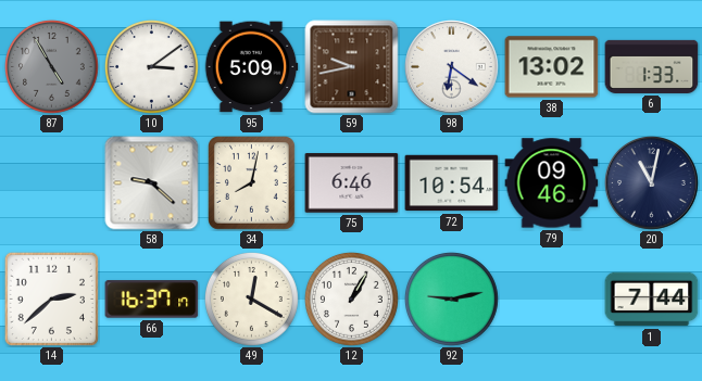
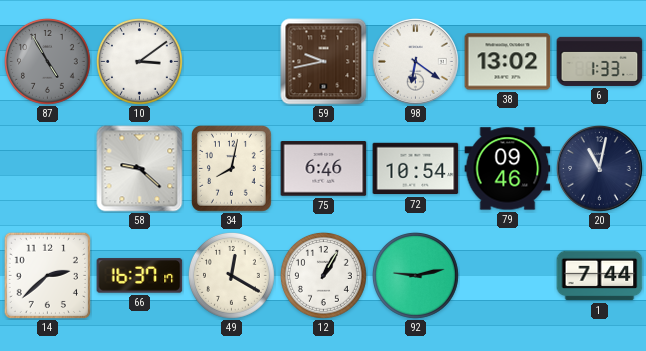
95: 5:09 -> none (251, 67)
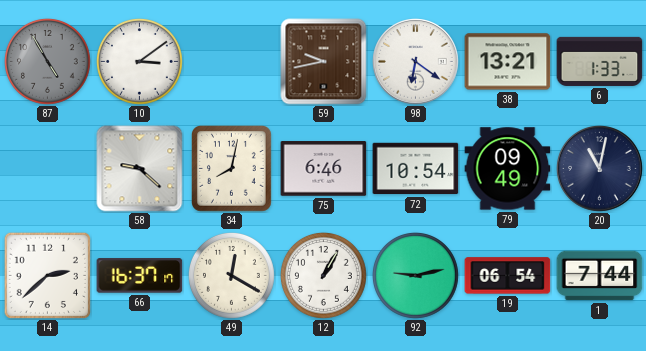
38: 13:02 -> 13:21 (508, 62)
79: 09:46 -> 09:49 (508, 169)
19: none -> 06:54 (508, 276)
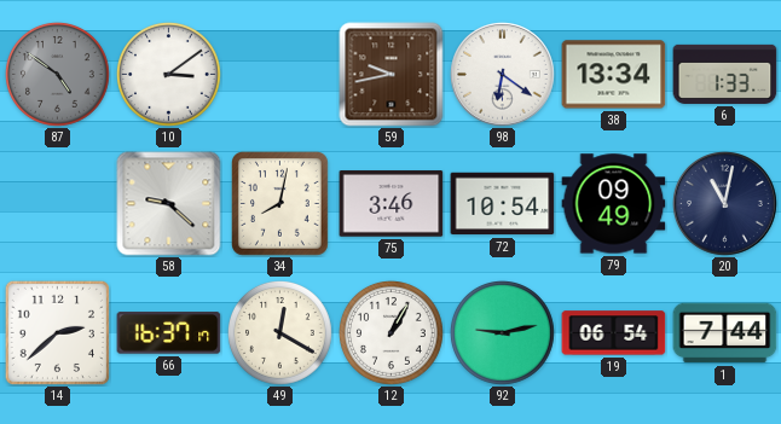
87: 4:55 -> 4:51 (58, 75)
38: 13:21 -> 13:34 (614, 75)
75: 6:46 -> 3:46 (392, 204)
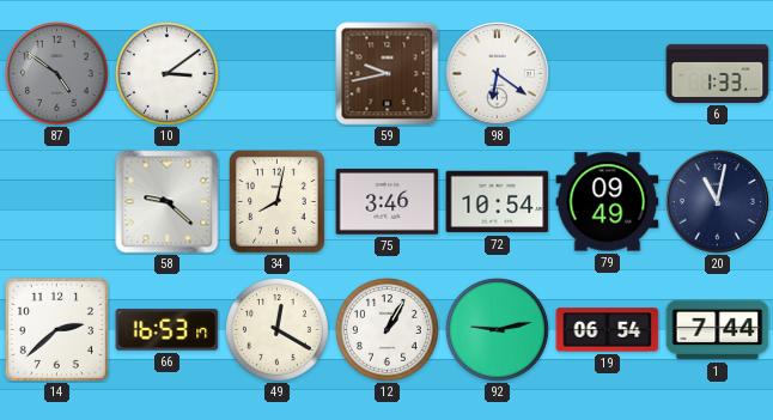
38: 13:34 -> none (614, 75)
66: 16:37 -> 16:53 (168, 330)
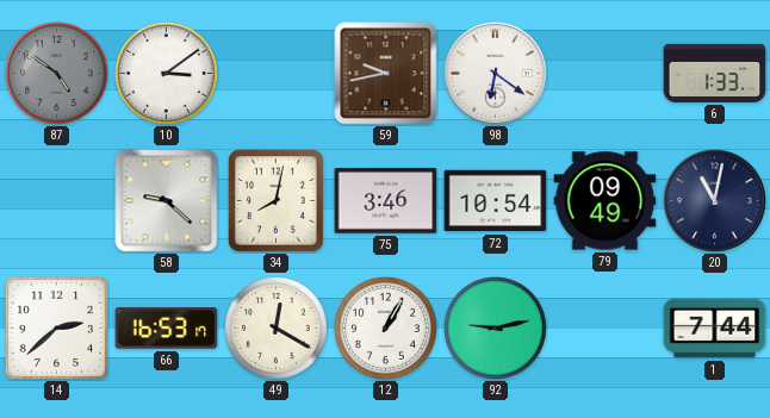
19: 06:54 -> none (608, 330)
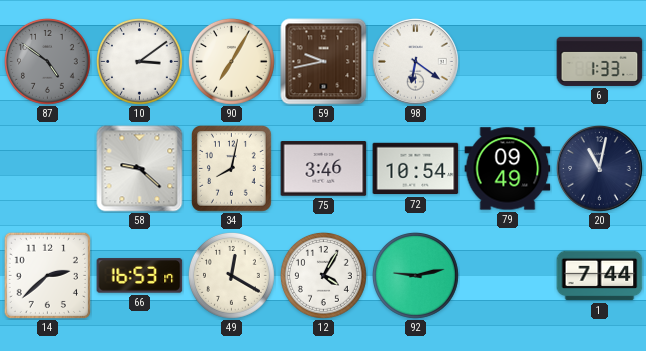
90: none -> 7:05 (232, 62)
12: 1:05 -> 4:05 (324, 276)
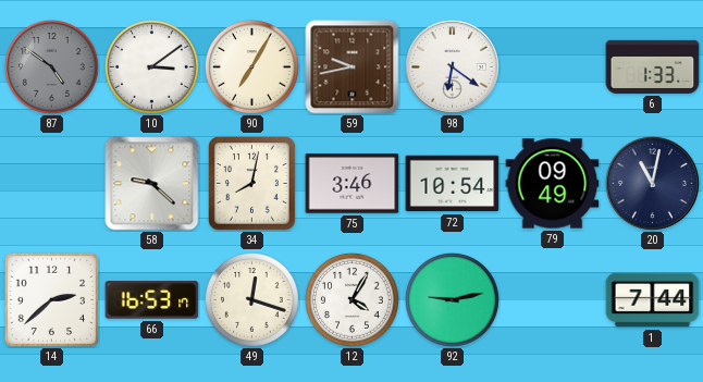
49: 12:20 -> 12:18 (252, 300)
